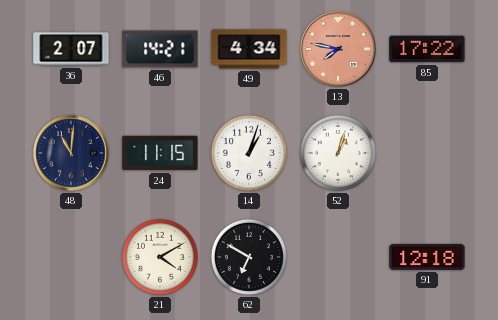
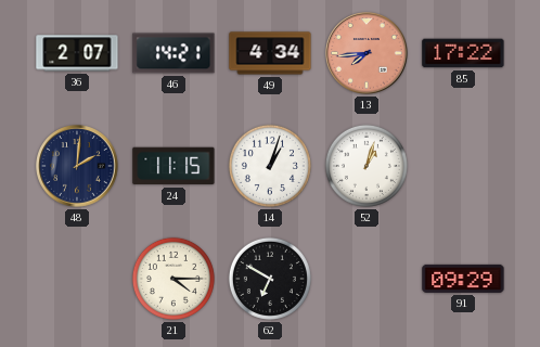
13: 7:47 -> 7:44 (367, 53)
48: 11:01 -> 2:01 (77, 166)
21: 4:10 -> 4:15 (173, 279)
91: 12:18 -> 09:29 (463, 279)
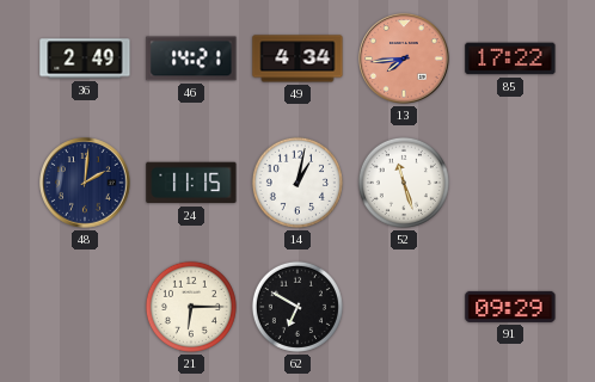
36: 2:07 -> 2:49 (85, 58)
14: 1:03 -> 1:02 (297, 183)
52: 1:03 -> 11:27 (404, 183)
21: 4:15 -> 6:15 (191, 307)
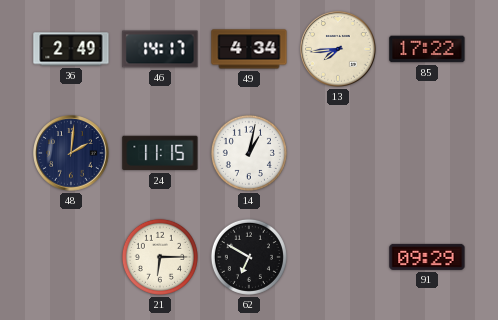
46: 14:21 -> 14:17 (160, 49)
13 dial: salmon -> cream (338, 49)
52: 11:27 -> none (404, 183)
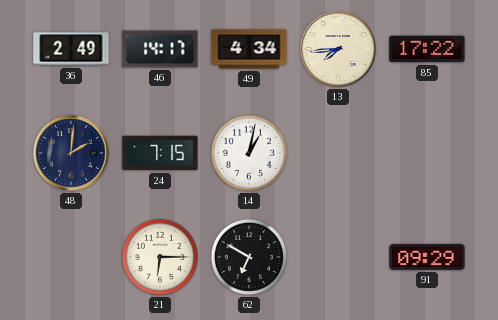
24: 11:15 -> 7:15 (160, 153)
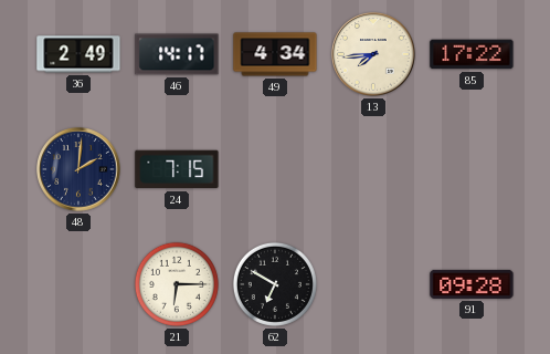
14: 1:02 -> none (249, 153)
91: 09:29 -> 09:28 (472, 284)
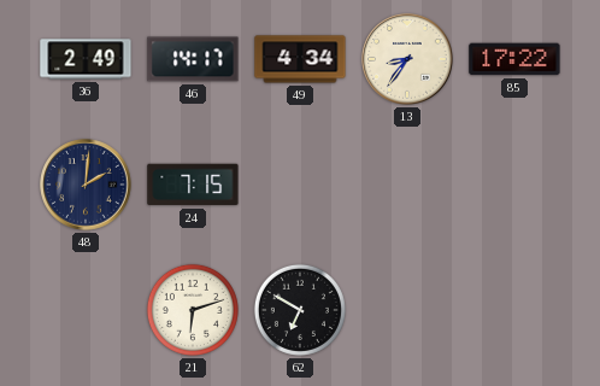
13: 7:44 -> 8:36 (407, 59)
21: 6:15 -> 6:12 (193, 310)
91: 09:28 -> none (472, 284)
